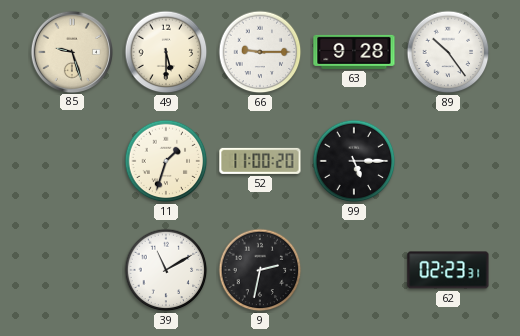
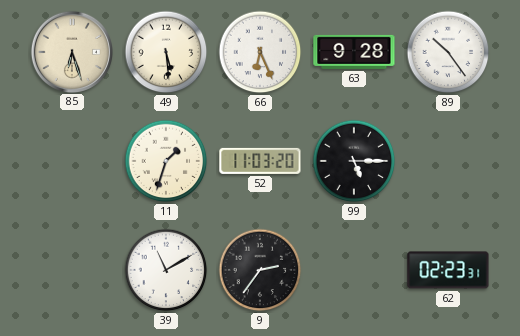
85: 9:27 -> 6:27 (71, 51)
49: 5:30 -> 5:29 (166, 52)
66: 9:15 -> 6:26 (260, 52)
52: 11:00 -> 11:03 (260, 161)
9: 2:32 -> 2:36 (260, 270)
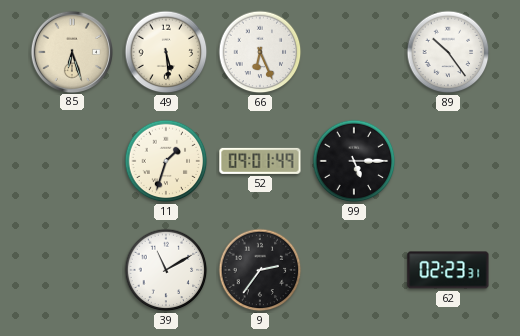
63: 9:28 -> none (354, 52)
52: 11:03 -> 09:01 (260, 161)
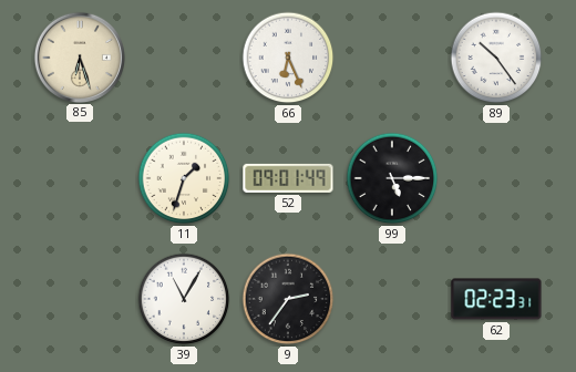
49: 5:29 -> none (166, 52)
39: 11:10 -> 11:05 (184, 299)
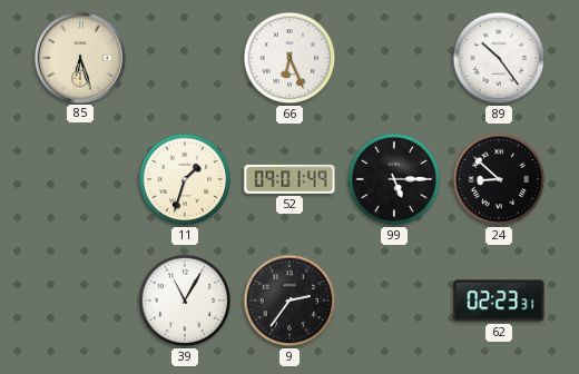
24: none -> 8:52 (499, 179)
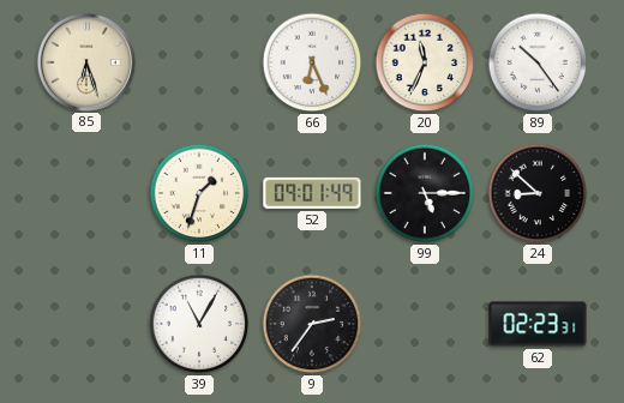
20: none -> 11:34 (425, 62)
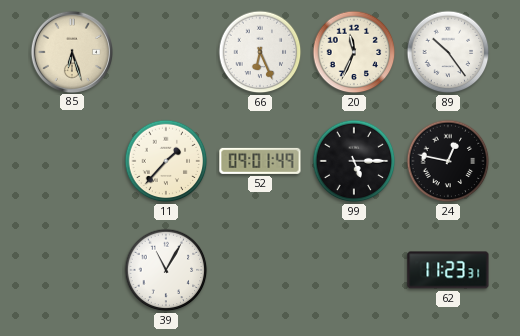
11: 1:33 -> 1:37 (166, 161)
24: 8:52 -> 12:47 (448, 161)
9: 2:36 -> none (312, 324)
62: 02:23 -> 11:23 (448, 270)
